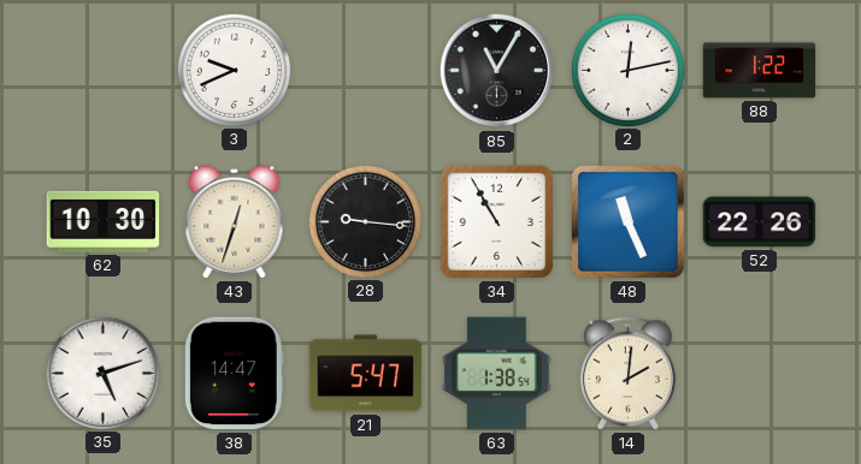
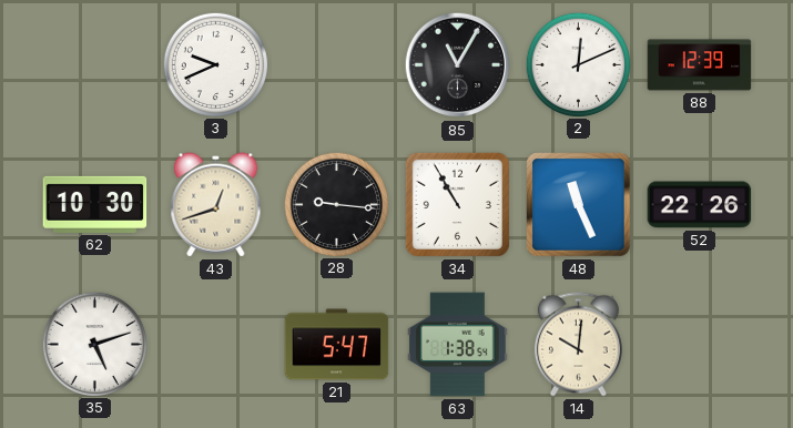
2: 12:13 -> 12:11 (578, 64)
88: 1:22 -> 12:39 (700, 65)
43: 12:33 -> 12:42 (216, 205)
38: 14:47 -> none (234, 374)
14: 2:01 -> 10:01 (578, 345)
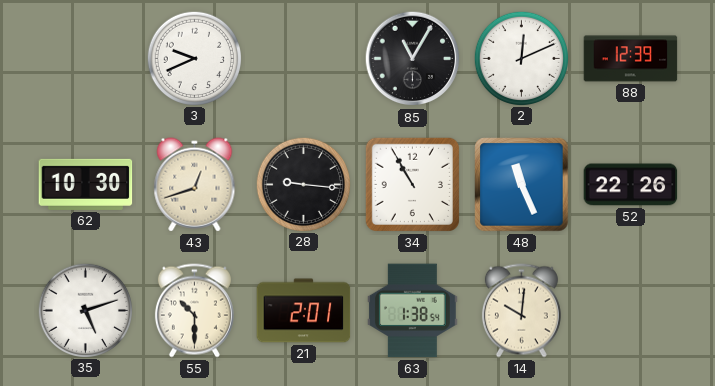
55: none -> 10:30 (194, 311)
21: 5:47 -> 2:01 (304, 311)
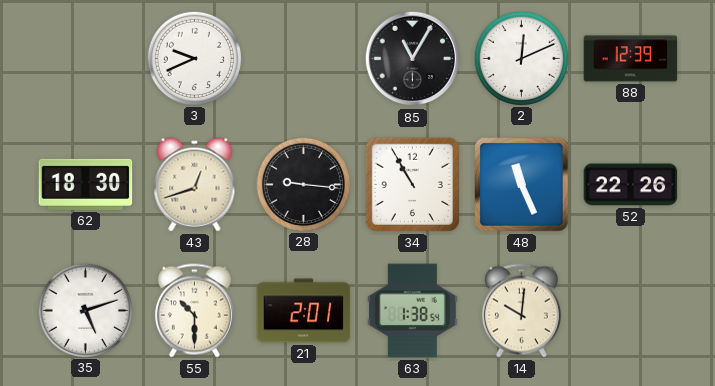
62: 10:30 -> 18:30 (86, 184)
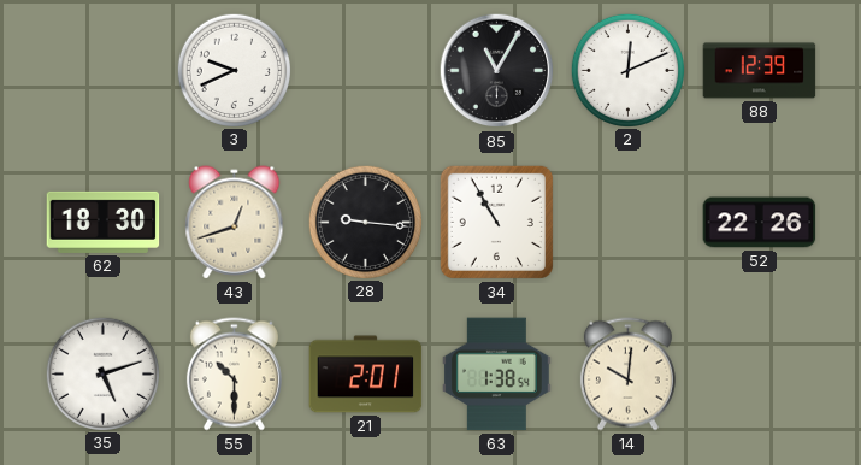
48: 11:26 -> none (522, 185)
